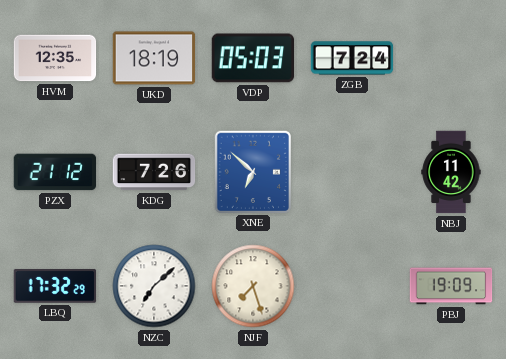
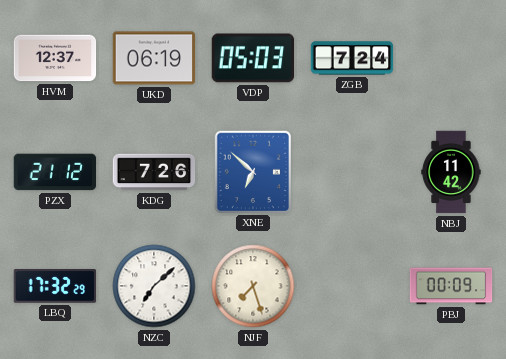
HVM: 12:35 -> 12:37 (55, 58)
UKD: 18:19 -> 06:19 (154, 58)
PBJ: 19:09 -> 00:09 (451, 286)
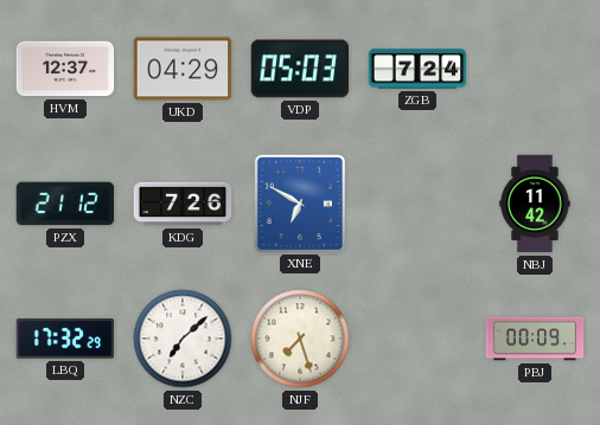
UKD: 06:19 -> 04:29 (183, 69)
XNE: 6:52 -> 6:50 (299, 202)
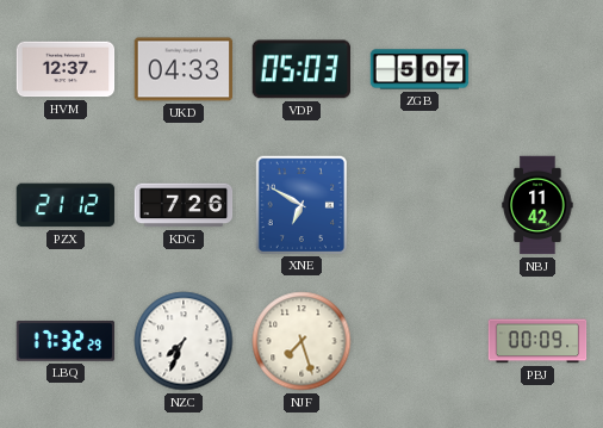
UKD: 04:29 -> 04:33 (184, 69)
ZGB: 7:24 -> 5:07 (419, 69)
NZC: 7:08 -> 7:34 (184, 341)
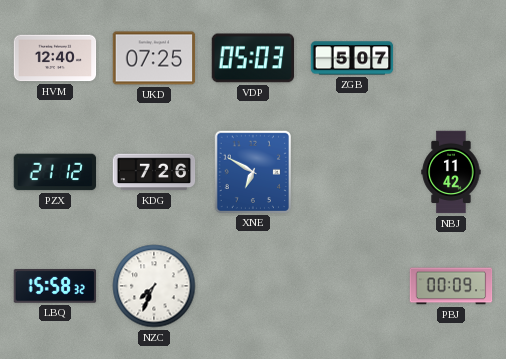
HVM: 12:37 -> 12:40 (55, 58)
UKD: 04:33 -> 07:25 (154, 58)
LBQ: 17:32 -> 15:58 (55, 287)
NJF: 7:27 -> none (301, 341)
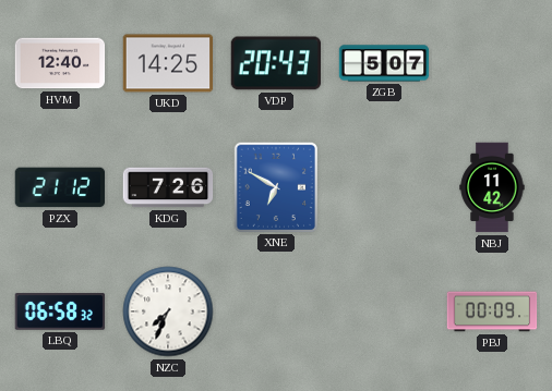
UKD: 07:25 -> 14:25 (168, 63)
VDP: 05:03 -> 20:43 (276, 63)
LBQ: 15:58 -> 06:58 (60, 313)
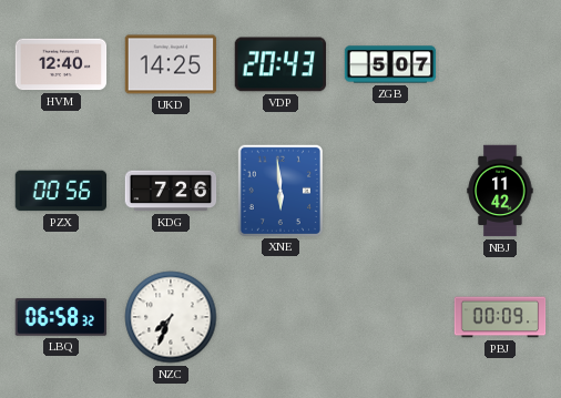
PZX: 21:12 -> 00:56 (61, 191)
XNE: 6:50 -> 5:59 (279, 190)
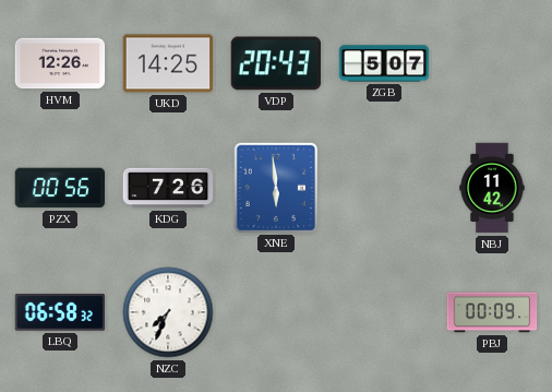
HVM: 12:40 -> 12:26 (60, 63)
